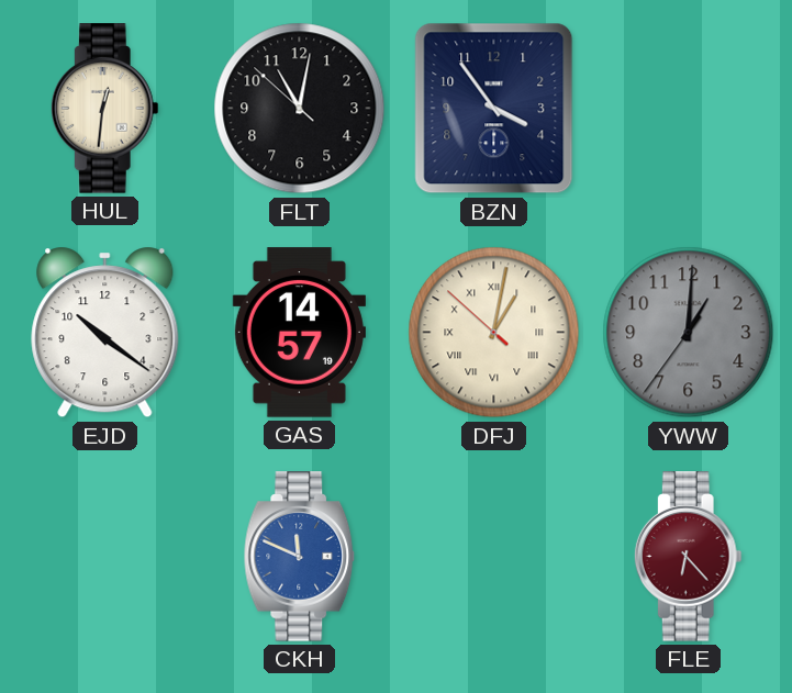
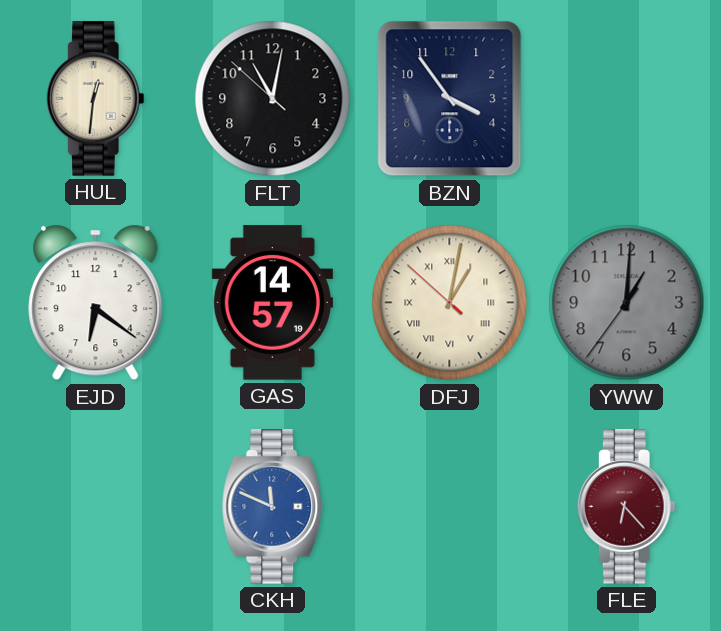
EJD: 10:21 -> 6:21 (96, 303)
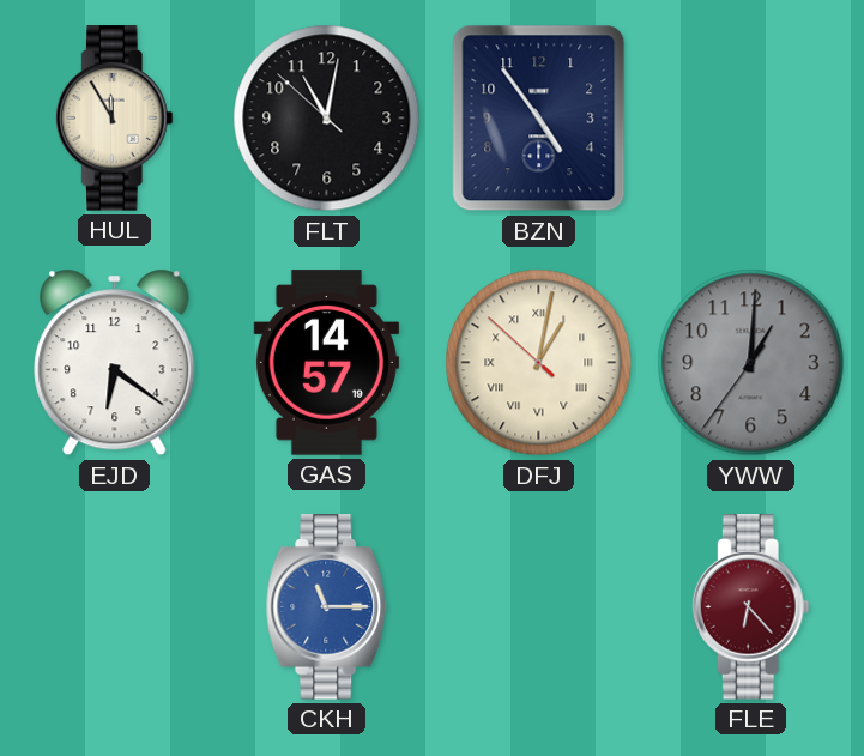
HUL: 12:31 -> 11:55 (114, 119)
BZN: 3:54 -> 4:54 (539, 119)
CKH: 11:49 -> 11:15 (327, 607)
